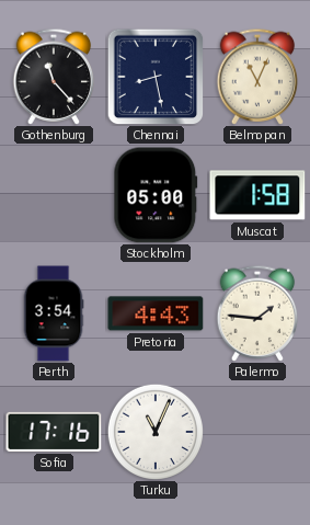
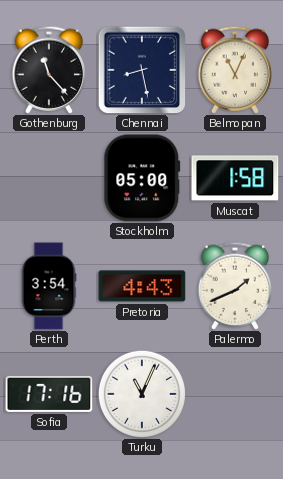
Palermo: 1:46 -> 1:41 (235, 286)
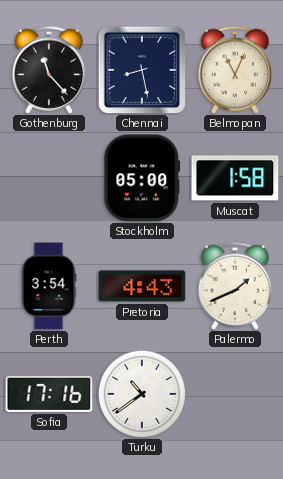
Turku: 11:04 -> 10:39 (142, 394)
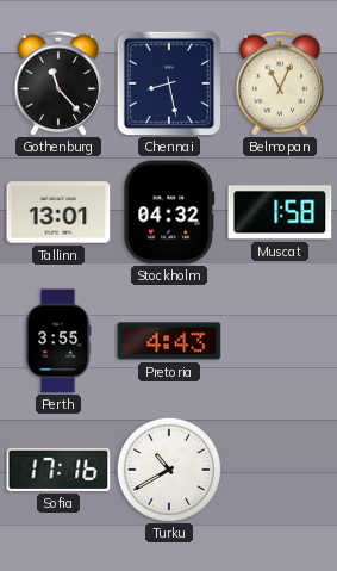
Tallinn: none -> 13:01 (58, 212)
Stockholm: 05:00 -> 04:32 (169, 212)
Perth: 3:54 -> 3:55 (58, 341)
Palermo: 1:41 -> none (235, 286)
Turku: 10:39 -> 10:40 (169, 470)
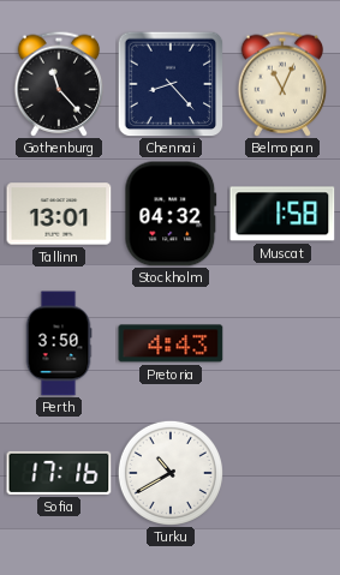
Chennai: 8:28 -> 8:23 (171, 84)
Perth: 3:55 -> 3:50 (59, 343)
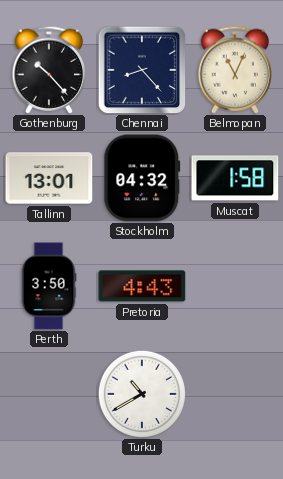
Gothenburg: 11:23 -> 10:23 (49, 70)
Sofia: 17:16 -> none (59, 473)
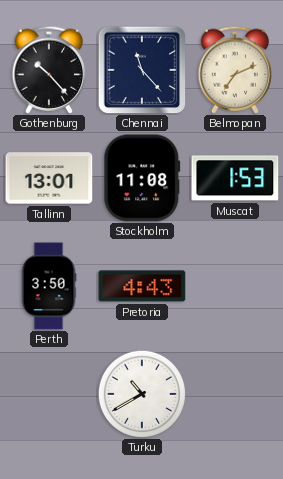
Chennai: 8:23 -> 11:23 (142, 70)
Belmopan: 11:04 -> 7:11 (235, 70)
Stockholm: 04:32 -> 11:08 (142, 178)
Muscat: 1:58 -> 1:53 (235, 178)
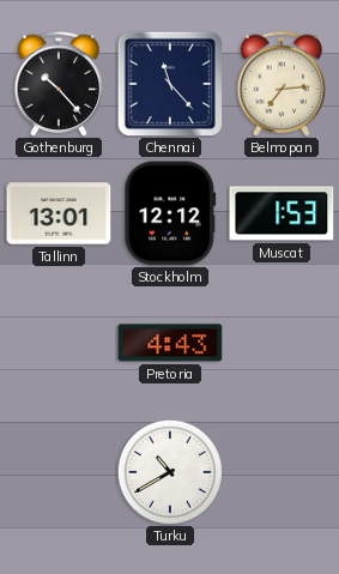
Belmopan: 7:11 -> 7:14 (282, 84)
Stockholm: 11:08 -> 12:12 (170, 213)
Perth: 3:50 -> none (49, 286)
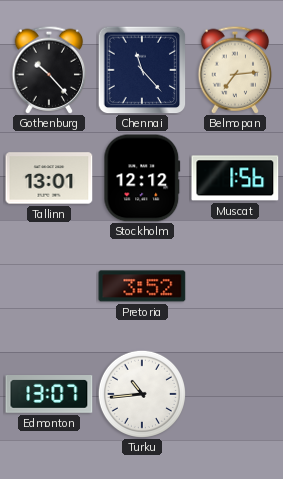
Muscat: 1:53 -> 1:56 (235, 178)
Pretoria: 4:43 -> 3:52 (142, 286)
Edmonton: none -> 13:07 (49, 395)
Turku: 10:40 -> 10:44 (142, 394)
